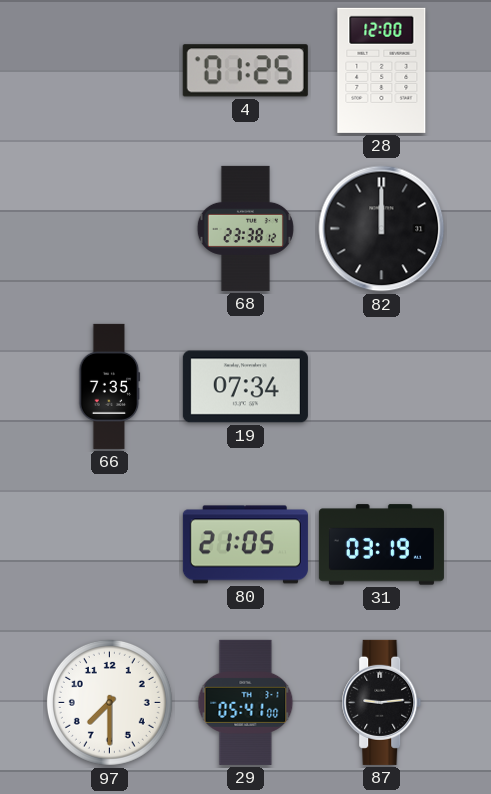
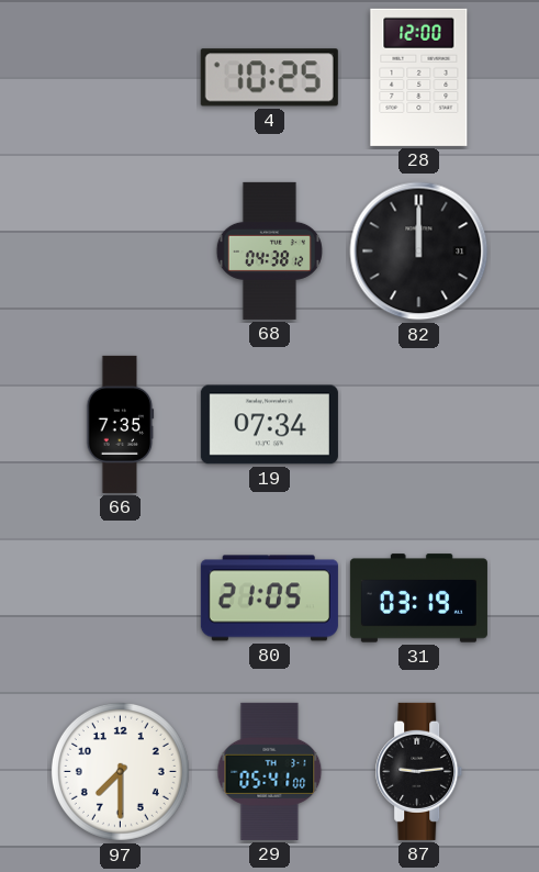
4: 01:25 -> 10:25 (269, 78)
68: 23:38 -> 04:38 (269, 250)
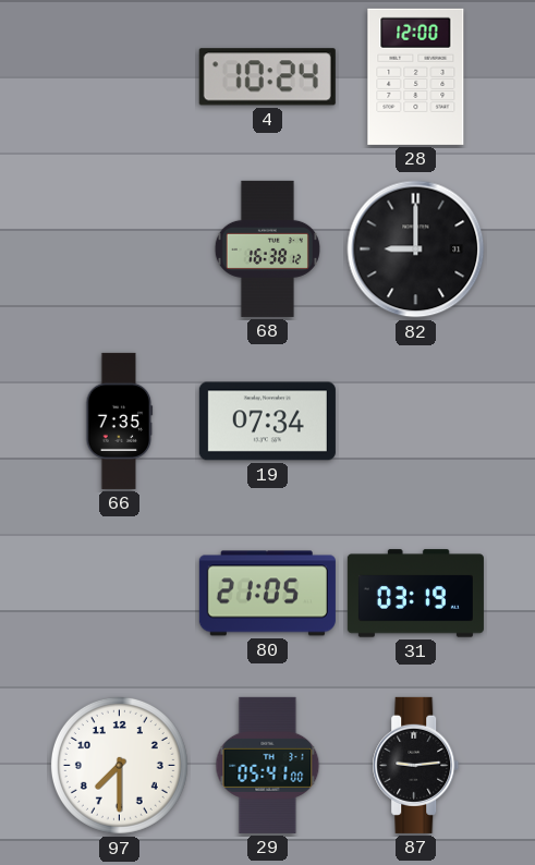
4: 10:25 -> 10:24 (267, 77)
68: 04:38 -> 16:38 (267, 248)
82: 12:00 -> 9:00 (416, 249)
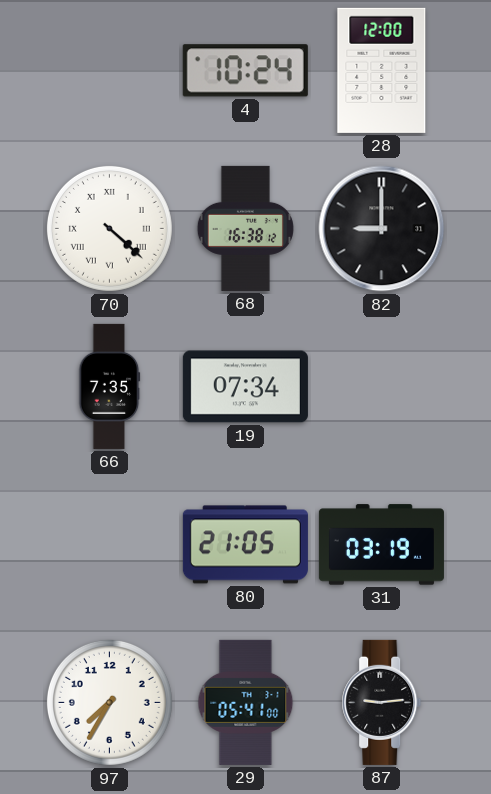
70: none -> 4:22 (109, 228)
97: 7:30 -> 7:35 (109, 702)
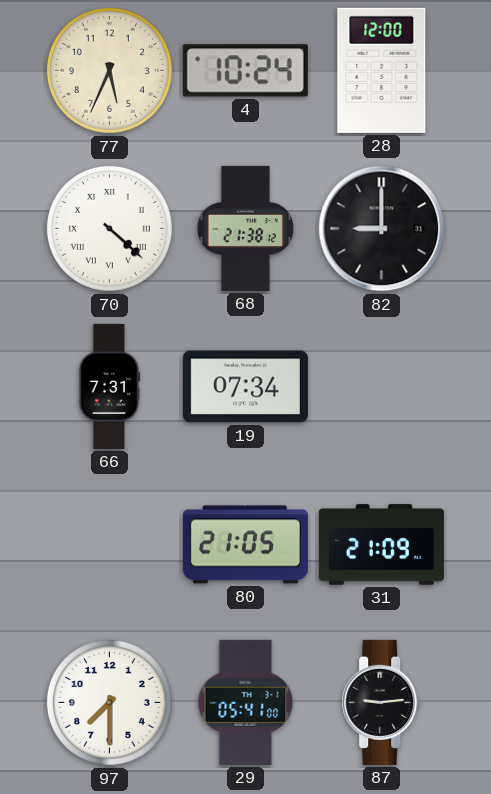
77: none -> 5:34 (109, 70)
68: 16:38 -> 21:38 (245, 228)
66: 7:35 -> 7:31 (110, 386)
31: 03:19 -> 21:09 (381, 545)
97: 7:35 -> 7:30 (109, 702)
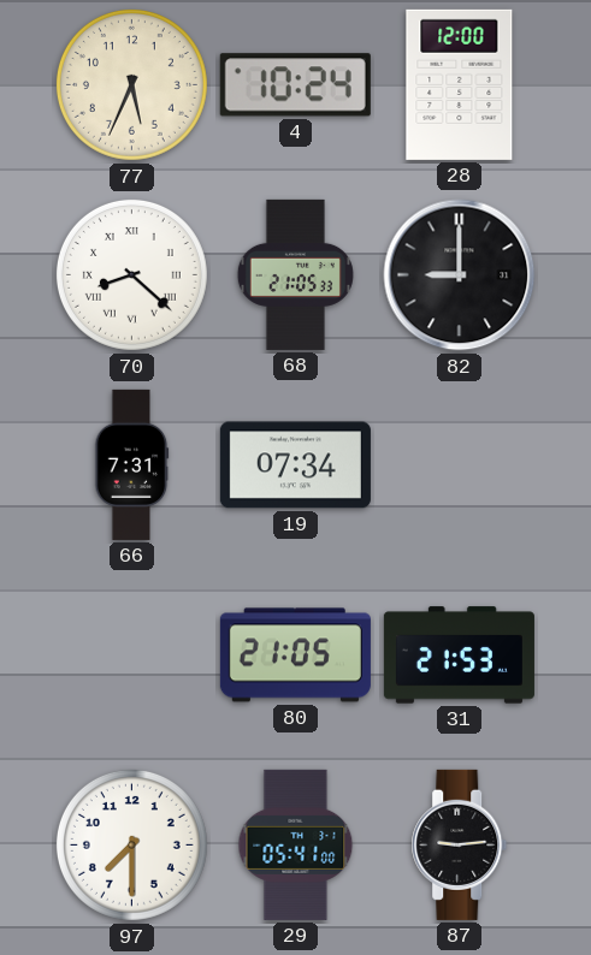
70: 4:22 -> 8:22 (131, 274)
68: 21:38 -> 21:05 (295, 274)
31: 21:09 -> 21:53 (459, 656)
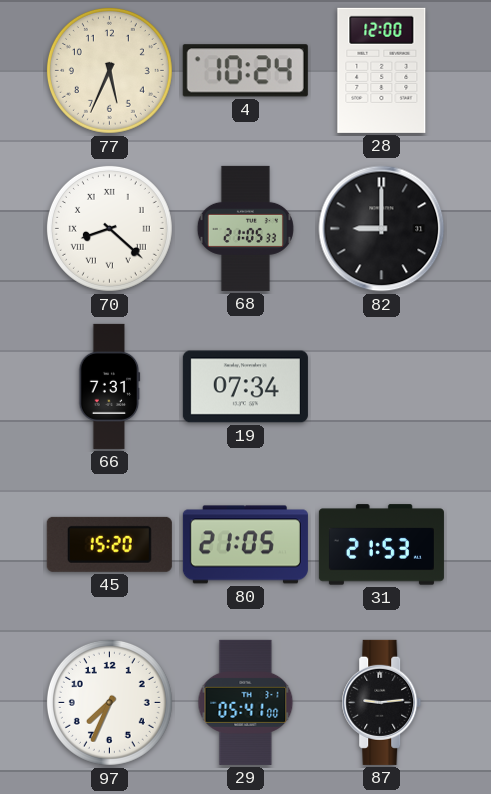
45: none -> 15:20 (109, 544)
97: 7:30 -> 7:34 (109, 702)
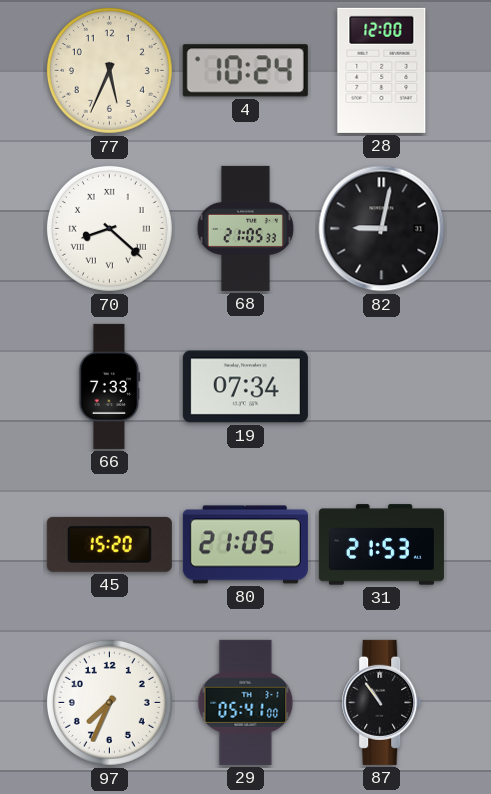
82: 9:00 -> 9:02 (382, 229)
66: 7:31 -> 7:33 (110, 386)
87: 9:14 -> 10:54 (382, 702)
